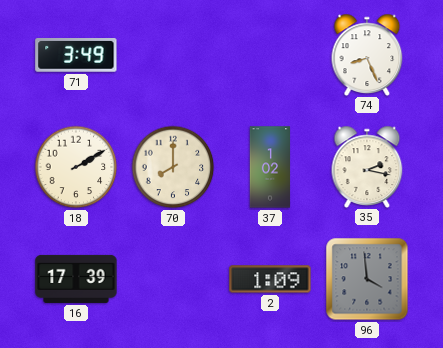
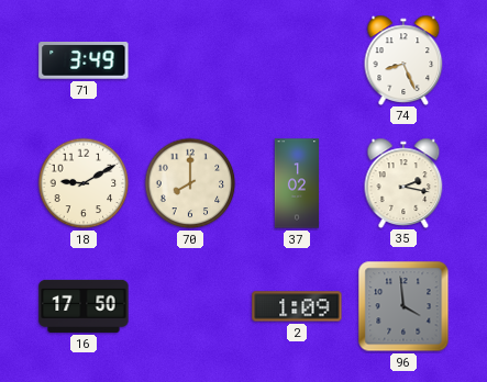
18: 2:10 -> 9:10 (84, 183)
16: 17:39 -> 17:50 (84, 306)
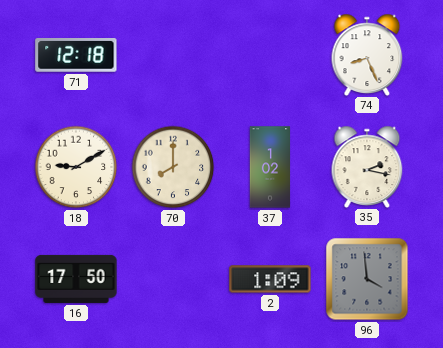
71: 3:49 -> 12:18 (76, 56)
